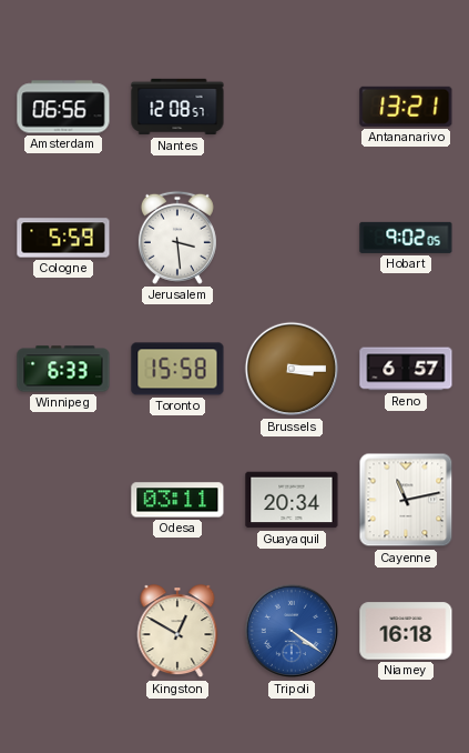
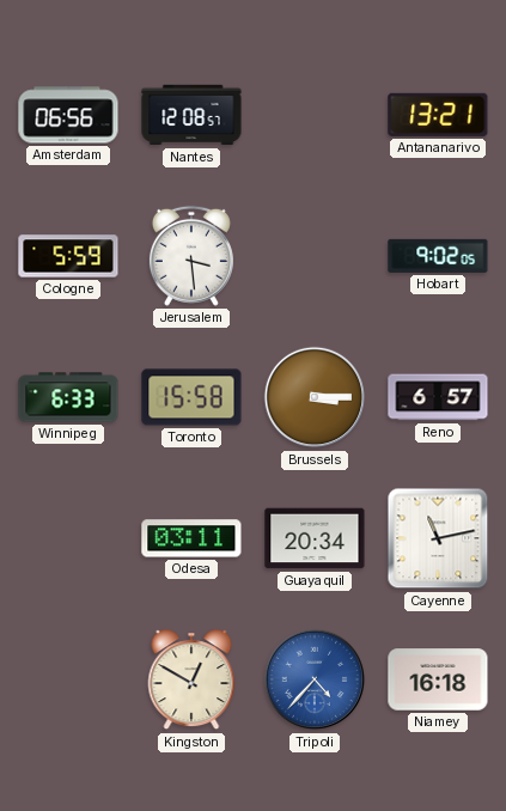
Tripoli: 4:21 -> 4:37 (315, 679)
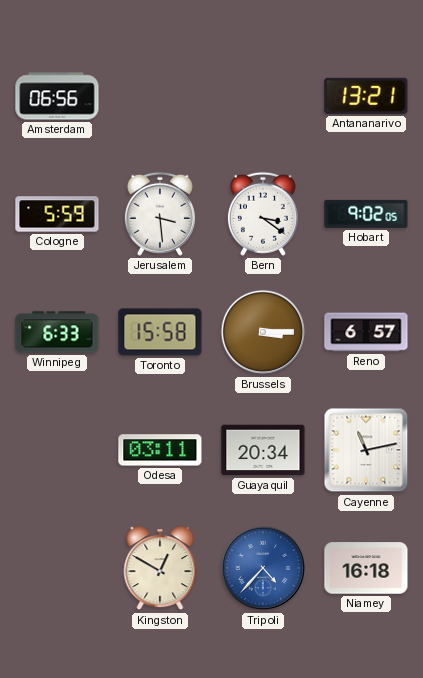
Nantes: 12:08 -> none (191, 115)
Bern: none -> 3:21 (263, 214)
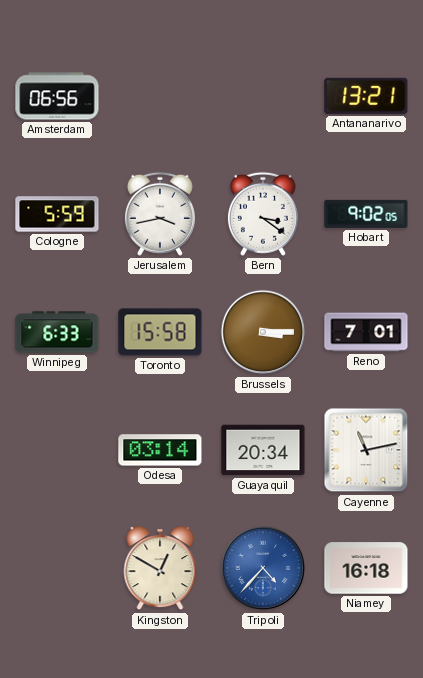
Jerusalem: 3:29 -> 3:43 (160, 214)
Reno: 6:57 -> 7:01 (366, 332)
Odesa: 03:11 -> 03:14 (160, 450)
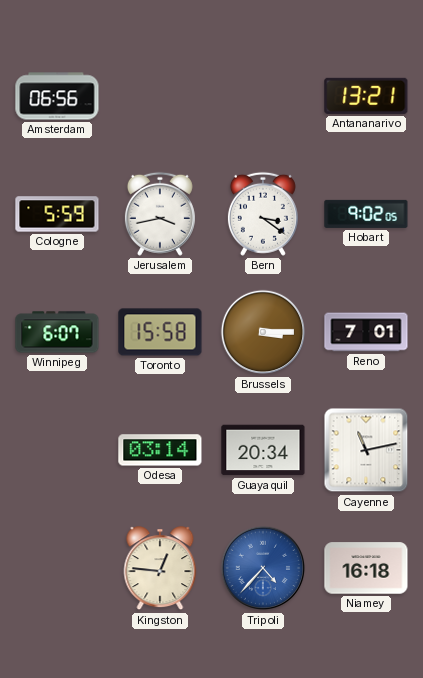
Winnipeg: 6:33 -> 6:07 (57, 332)
Kingston: 12:50 -> 12:46 (160, 569)
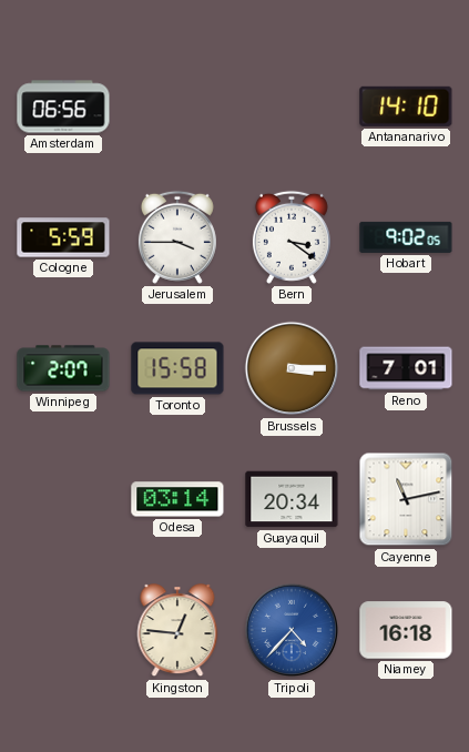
Antananarivo: 13:21 -> 14:10 (406, 106)
Jerusalem: 3:43 -> 3:45 (177, 237)
Winnipeg: 6:07 -> 2:07 (63, 368)
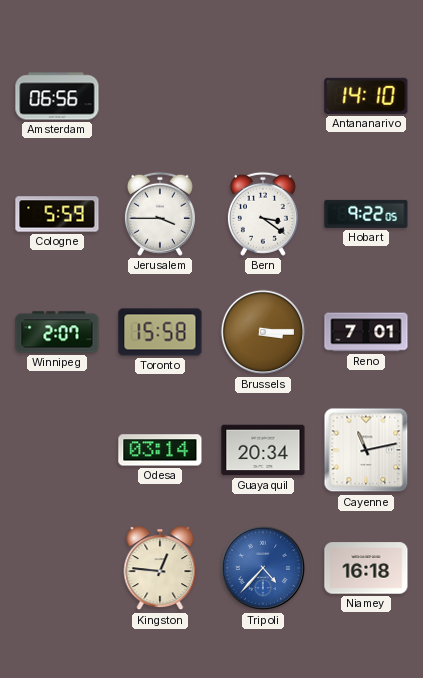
Hobart: 9:02 -> 9:22 (366, 214)
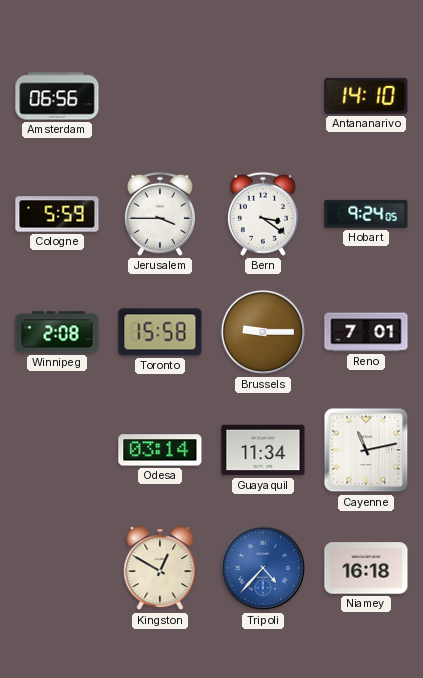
Hobart: 9:22 -> 9:24 (366, 214)
Winnipeg: 2:07 -> 2:08 (57, 332)
Brussels: 3:15 -> 9:15 (263, 332)
Guayaquil: 20:34 -> 11:34 (263, 450)
Kingston: 12:46 -> 12:50 (160, 569)
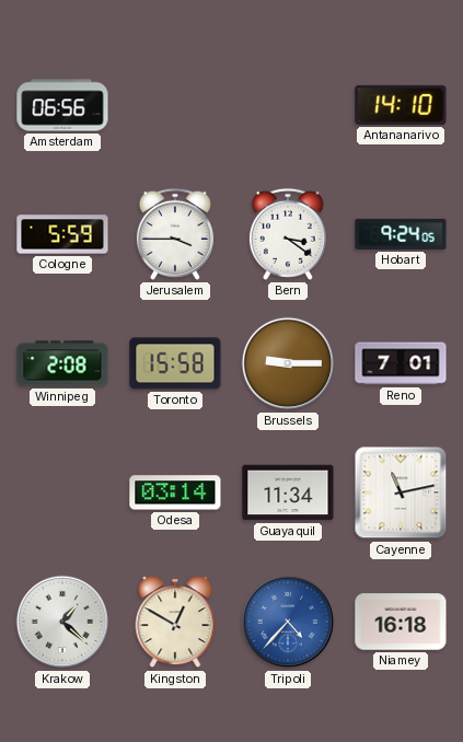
Krakow: none -> 1:22 (62, 622)
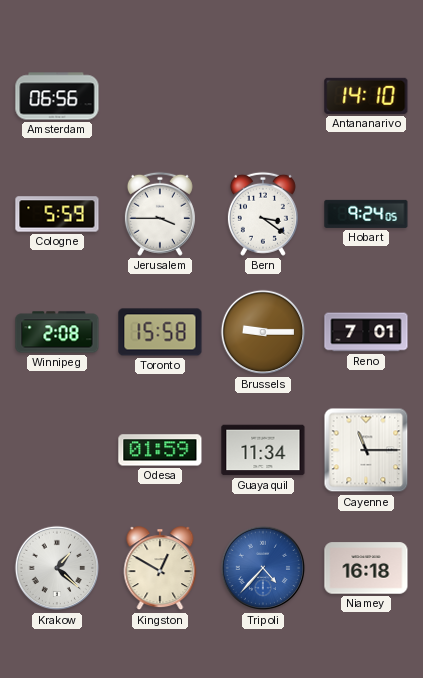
Odesa: 03:14 -> 01:59 (160, 450)
Cayenne: 11:13 -> 11:15 (366, 450)
